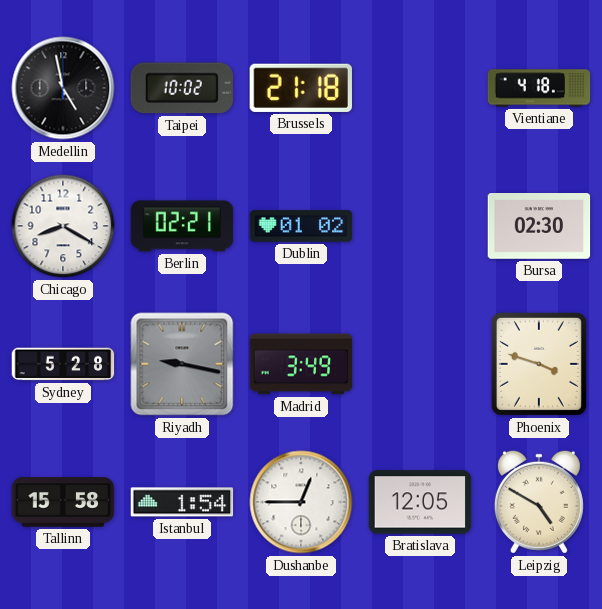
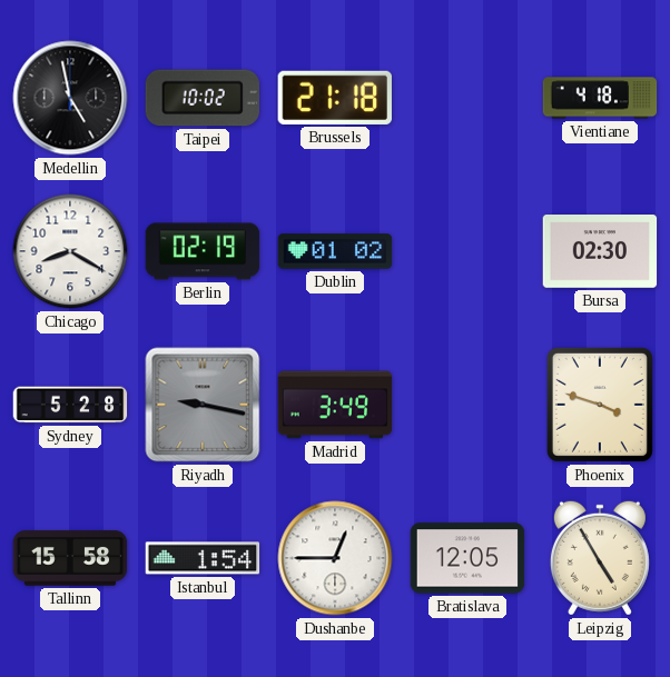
Berlin: 02:21 -> 02:19 (203, 251)
Leipzig: 4:50 -> 4:55 (600, 558)
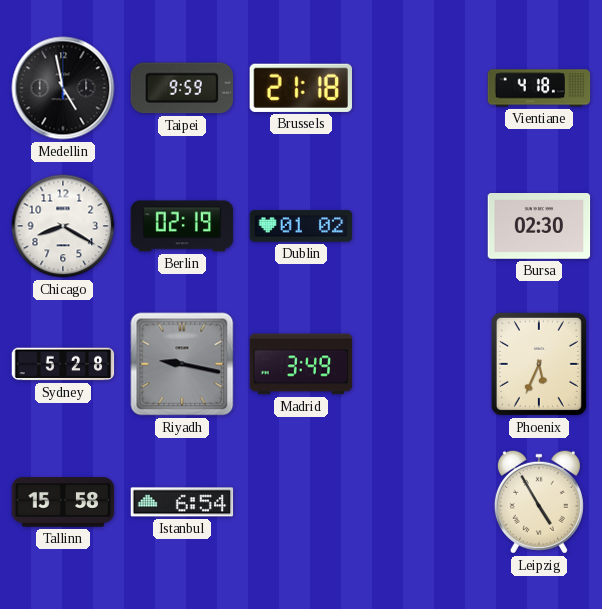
Taipei: 10:02 -> 9:59 (181, 88)
Phoenix: 3:48 -> 5:34 (539, 364)
Istanbul: 1:54 -> 6:54 (182, 502)
Dushanbe: 12:45 -> none (335, 558)
Bratislava: 12:05 -> none (467, 558)
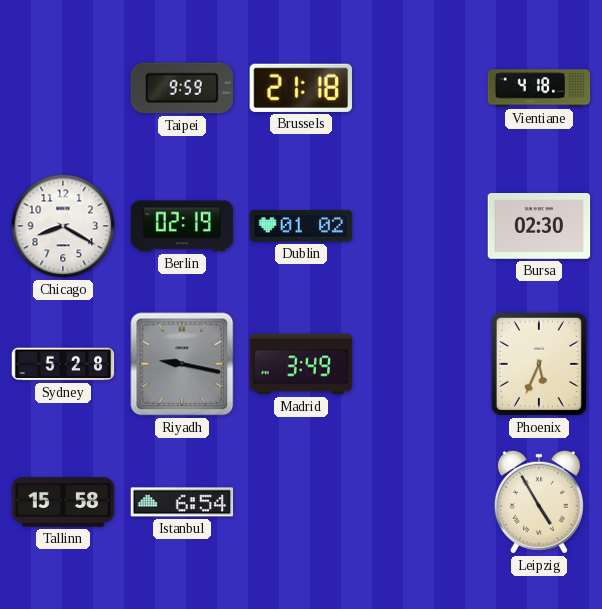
Medellin: 4:58 -> none (63, 88)
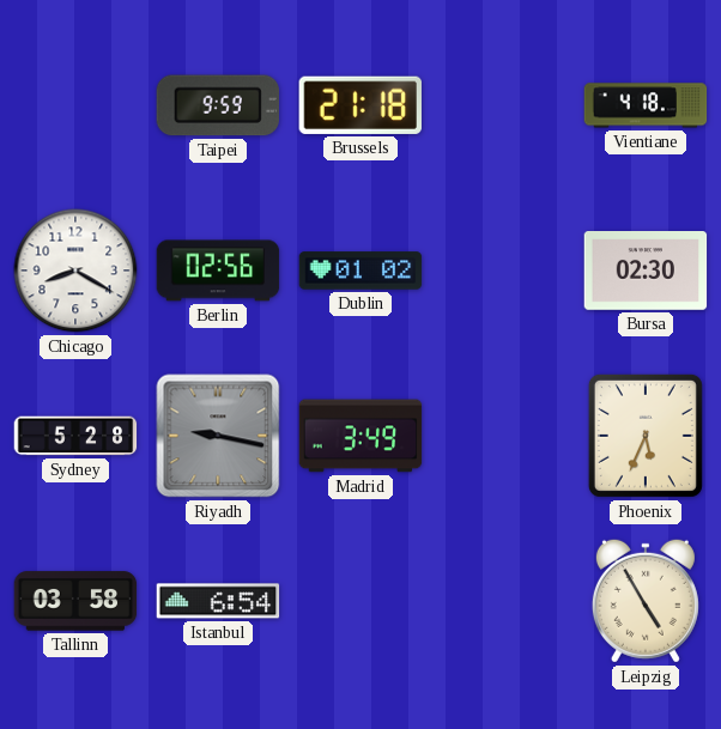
Berlin: 02:19 -> 02:56 (218, 271)
Tallinn: 15:58 -> 03:58 (75, 601)
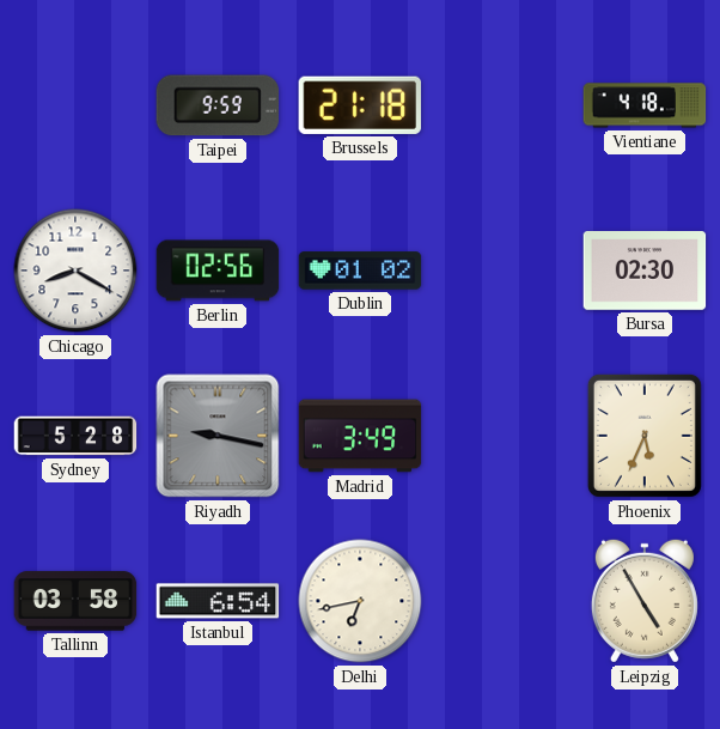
Delhi: none -> 6:43 (360, 601)
